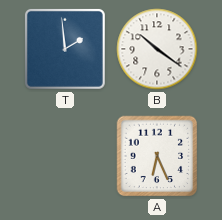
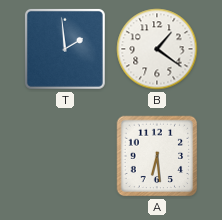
B: 10:21 -> 1:21 (157, 49)
A: 6:26 -> 6:29 (157, 156)
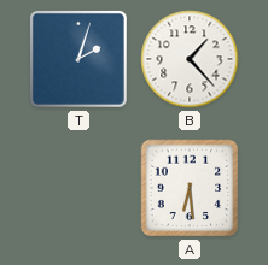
T: 1:59 -> 2:03 (78, 59)
B: 1:21 -> 1:23 (190, 59)
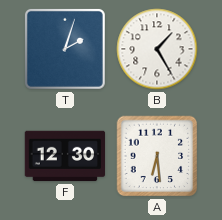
B: 1:23 -> 1:25 (157, 49)
F: none -> 12:30 (65, 156)
